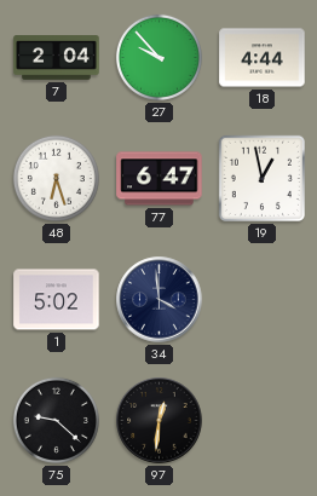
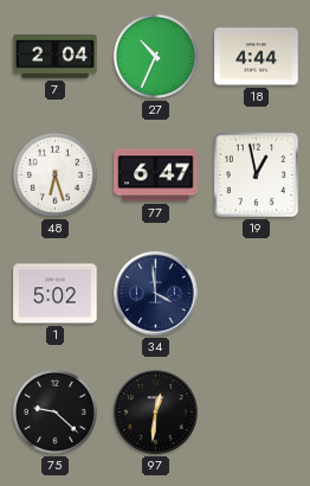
27: 9:53 -> 10:34 (155, 56)
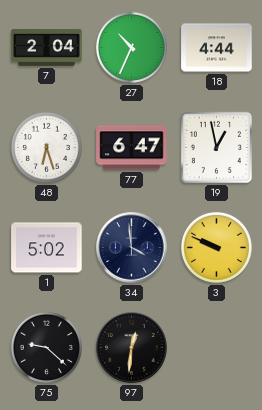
3: none -> 9:49 (216, 247)
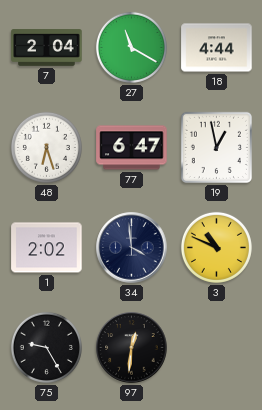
27: 10:34 -> 11:20 (131, 47)
1: 5:02 -> 2:02 (47, 248)
3: 9:49 -> 10:49 (216, 247)
75: 9:22 -> 9:25 (46, 347)
